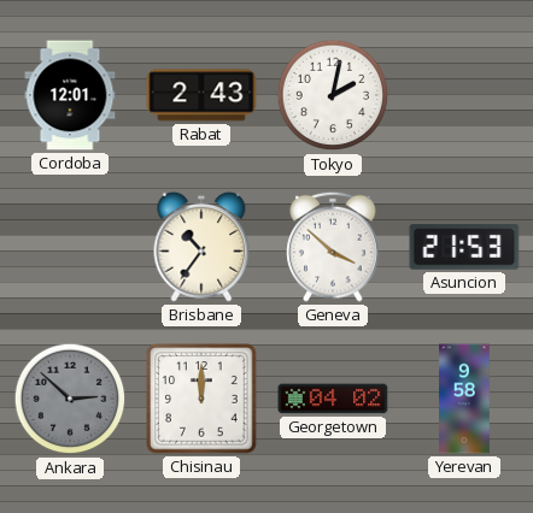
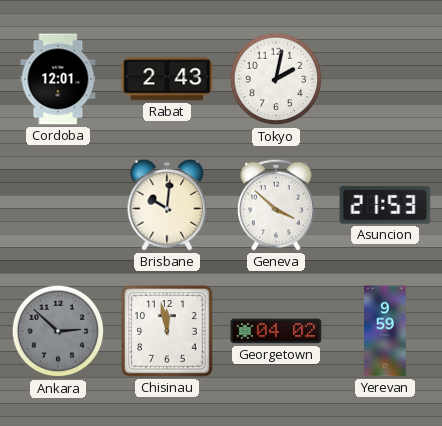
Brisbane: 10:36 -> 10:01 (167, 205)
Chisinau: 12:00 -> 11:58 (167, 331)
Yerevan: 9:58 -> 9:59 (385, 331)
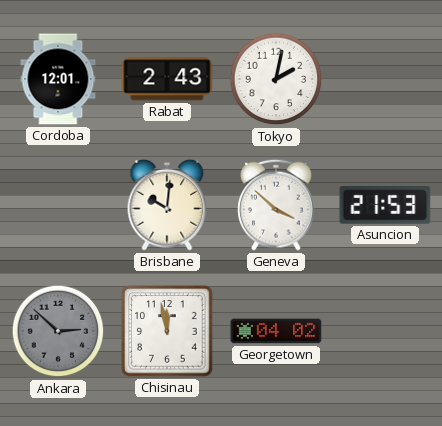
Yerevan: 9:59 -> none (385, 331)
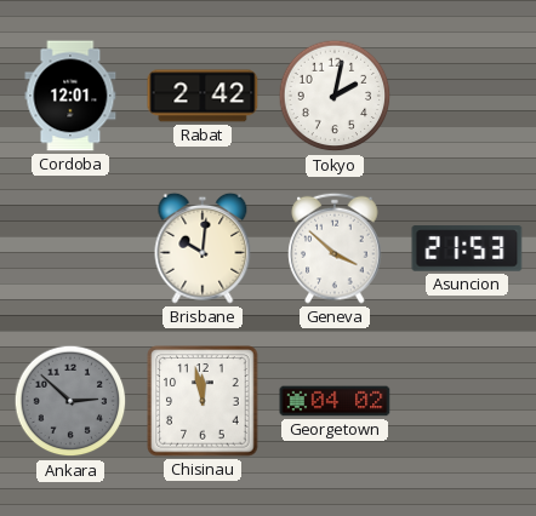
Rabat: 2:43 -> 2:42 (203, 96)
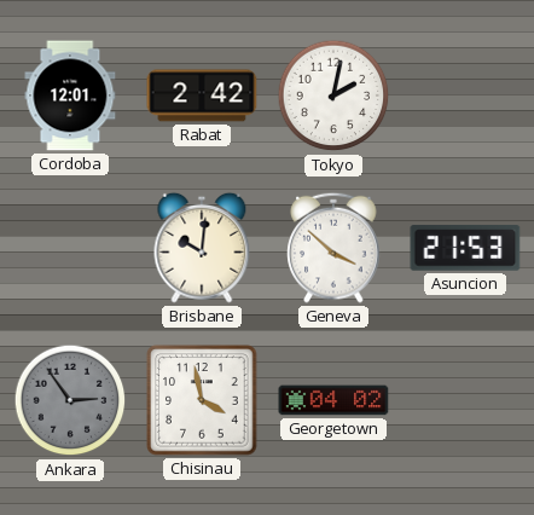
Ankara: 2:52 -> 2:54 (70, 400)
Chisinau: 11:58 -> 3:58 (202, 400)
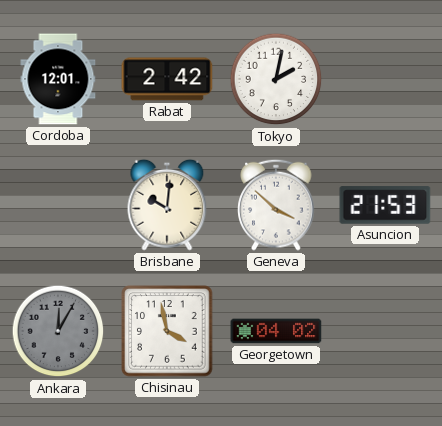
Ankara: 2:54 -> 12:05 (58, 331)
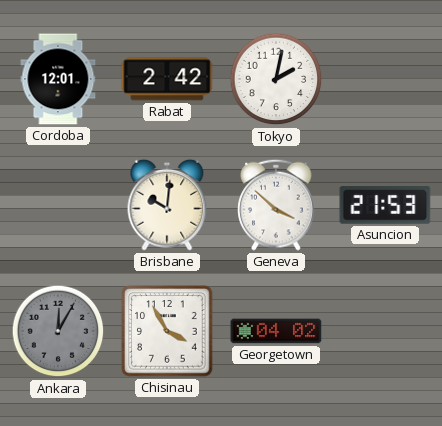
Chisinau: 3:58 -> 3:55 (167, 331)
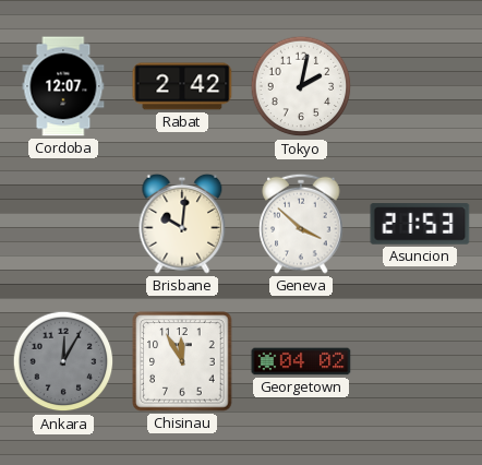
Cordoba: 12:01 -> 12:07 (63, 86)
Chisinau: 3:55 -> 11:55 (182, 361)
